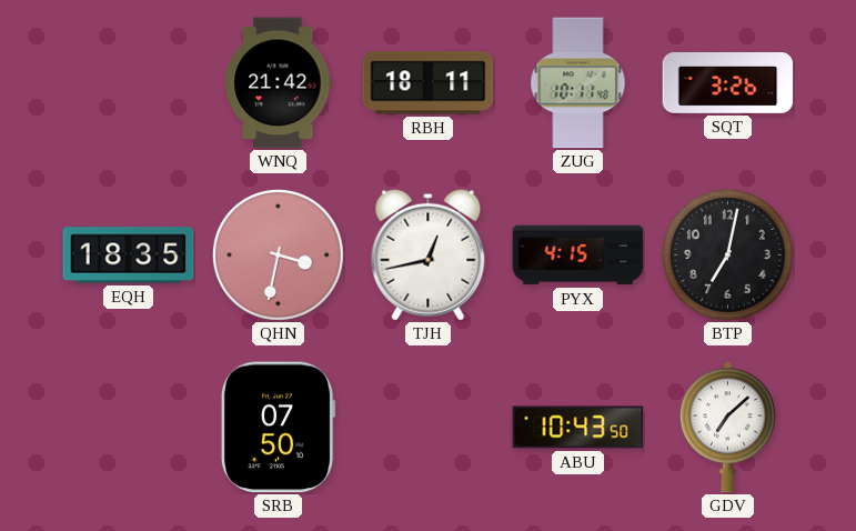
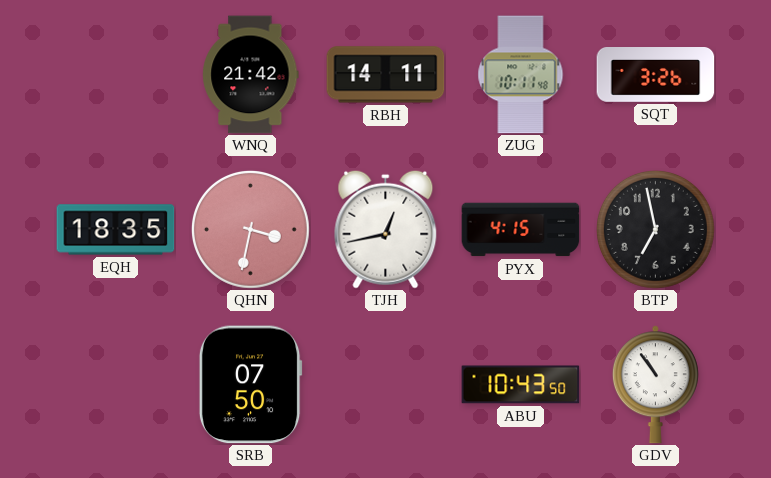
RBH: 18:11 -> 14:11 (386, 75)
BTP: 7:02 -> 6:58 (655, 229)
GDV: 7:08 -> 10:54 (655, 385)
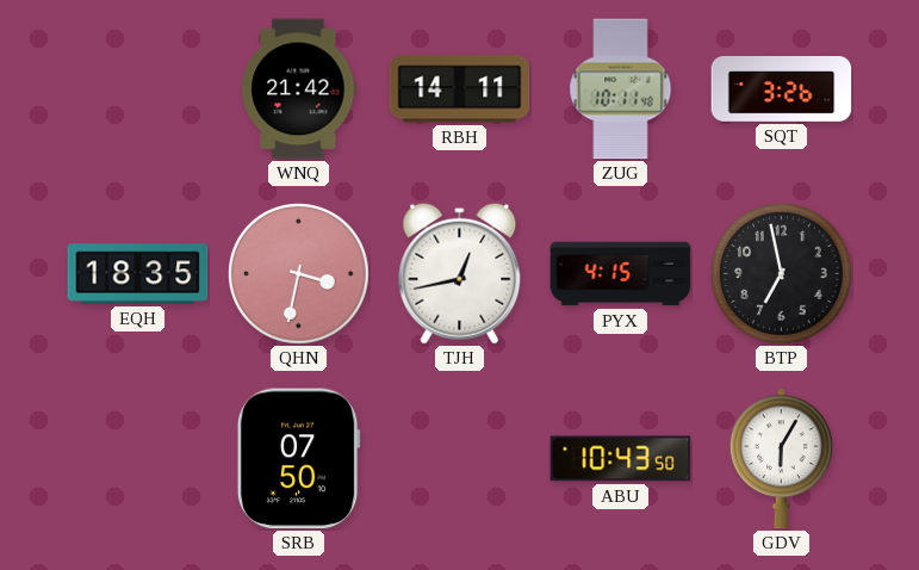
GDV: 10:54 -> 6:05 (781, 459)
